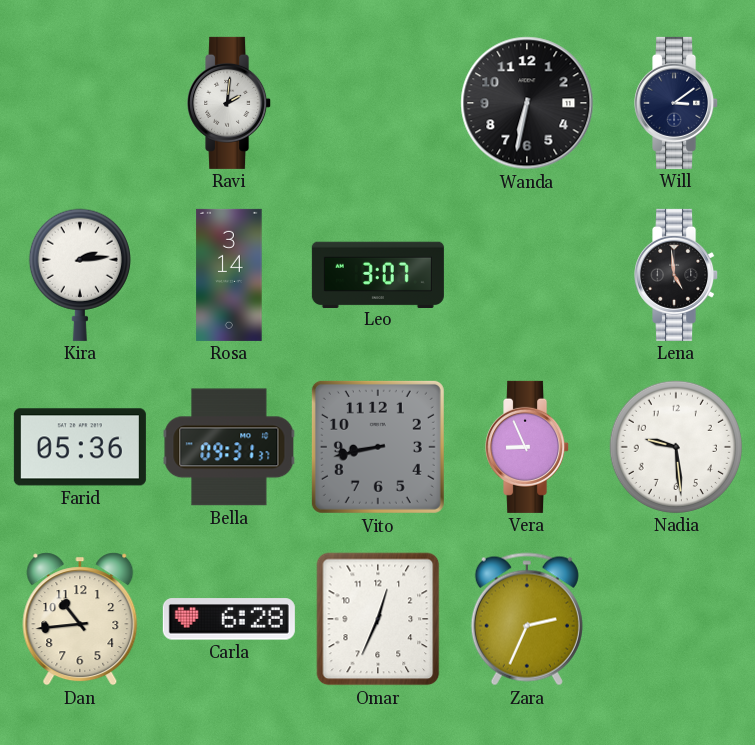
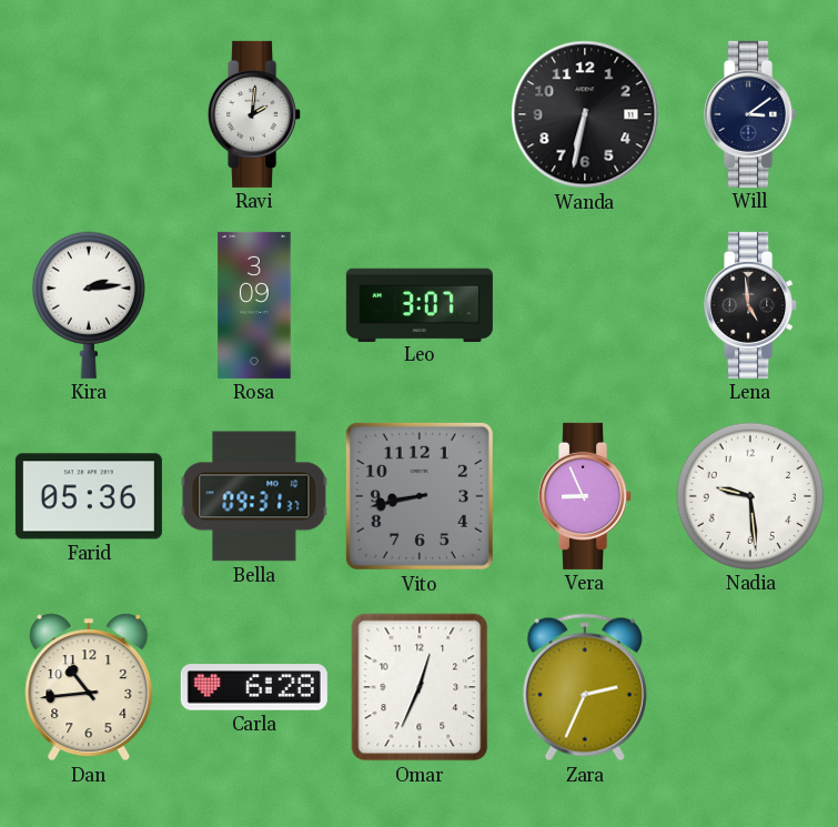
Rosa: 3:14 -> 3:09 (254, 305)
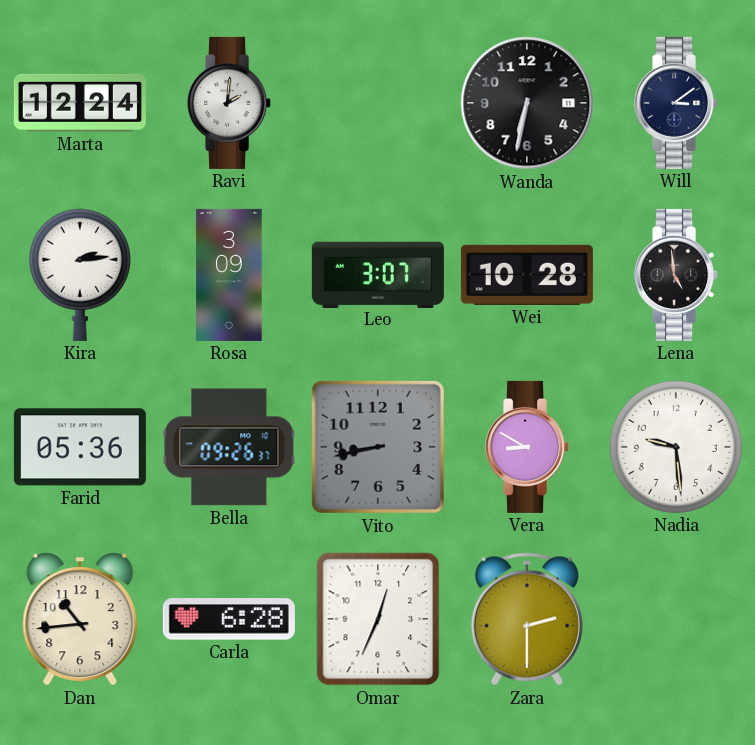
Marta: none -> 12:24 (80, 103)
Wei: none -> 10:28 (527, 275)
Bella: 09:31 -> 09:26 (229, 447)
Vera: 8:56 -> 8:50 (528, 447)
Zara: 2:34 -> 2:30 (527, 619)
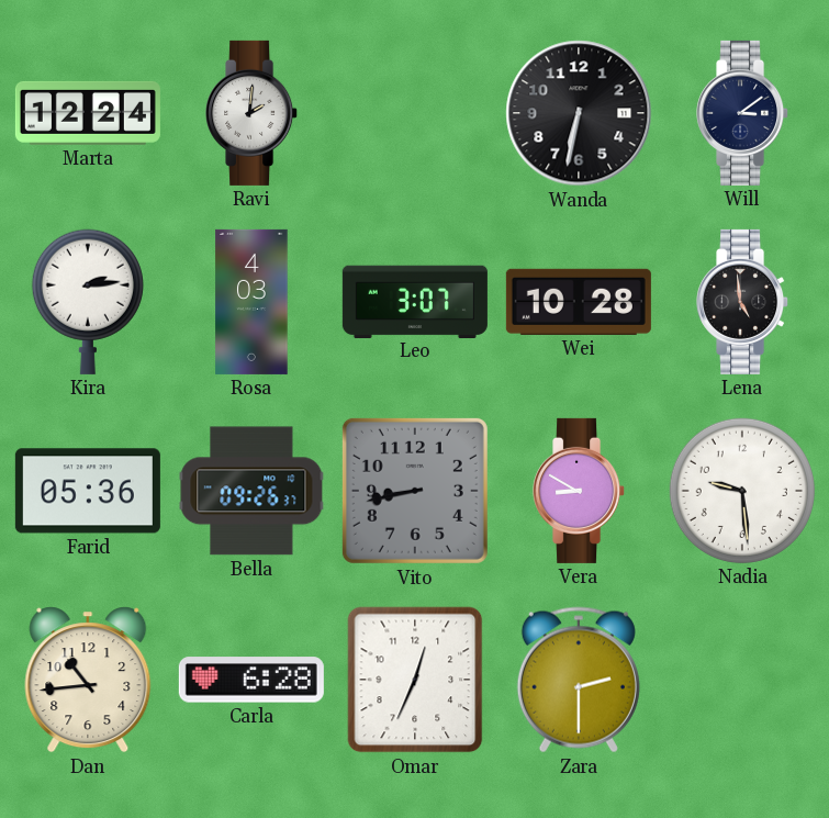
Rosa: 3:09 -> 4:03 (251, 302)
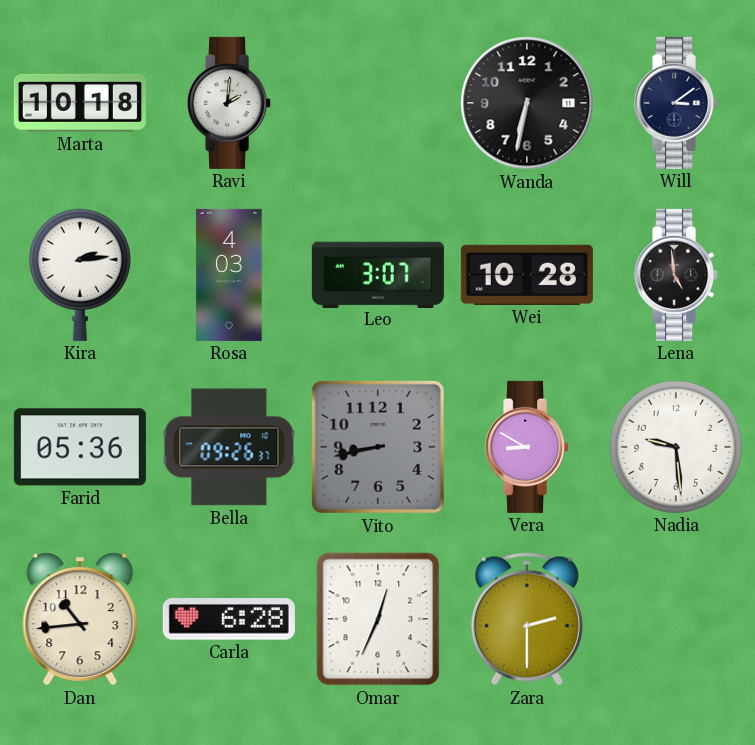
Marta: 12:24 -> 10:18 (80, 103)
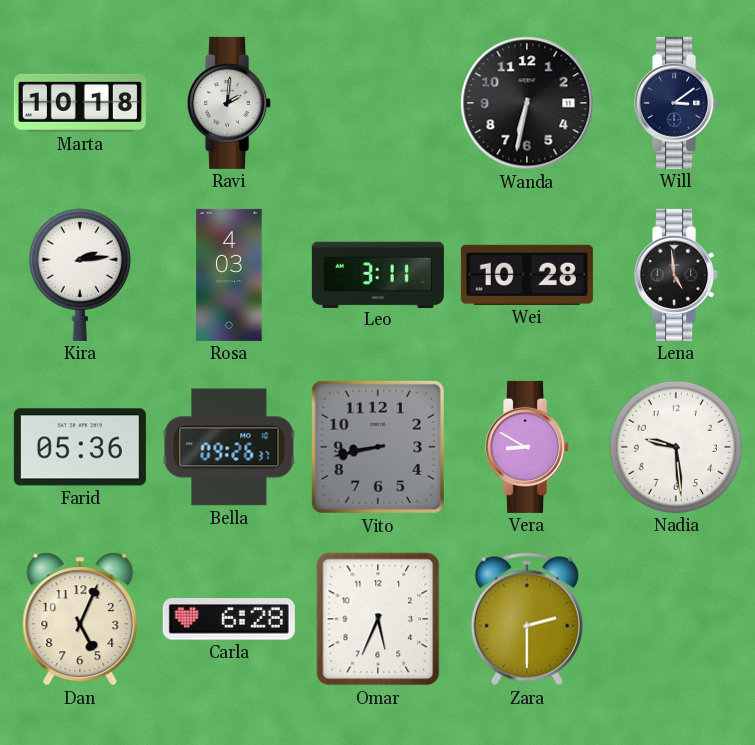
Leo: 3:07 -> 3:11 (378, 274)
Dan: 10:44 -> 5:04 (80, 619)
Omar: 12:34 -> 5:34 (378, 619)
